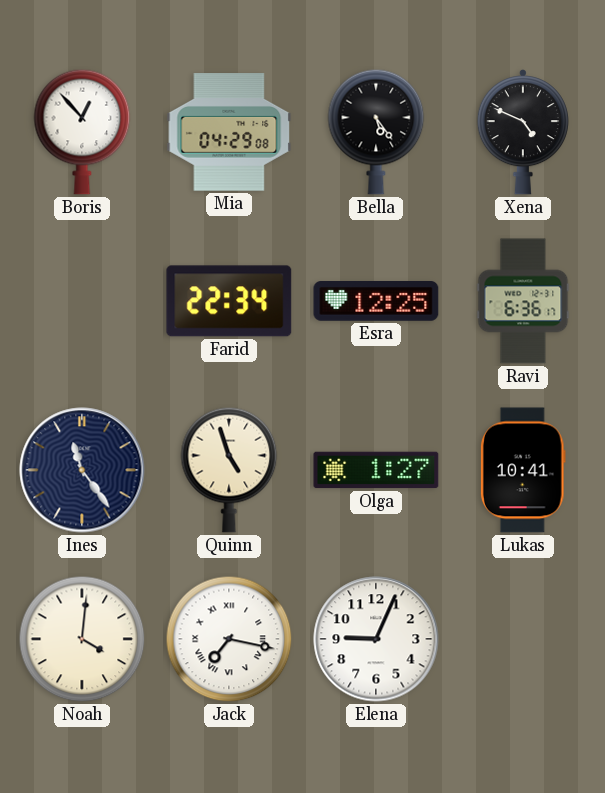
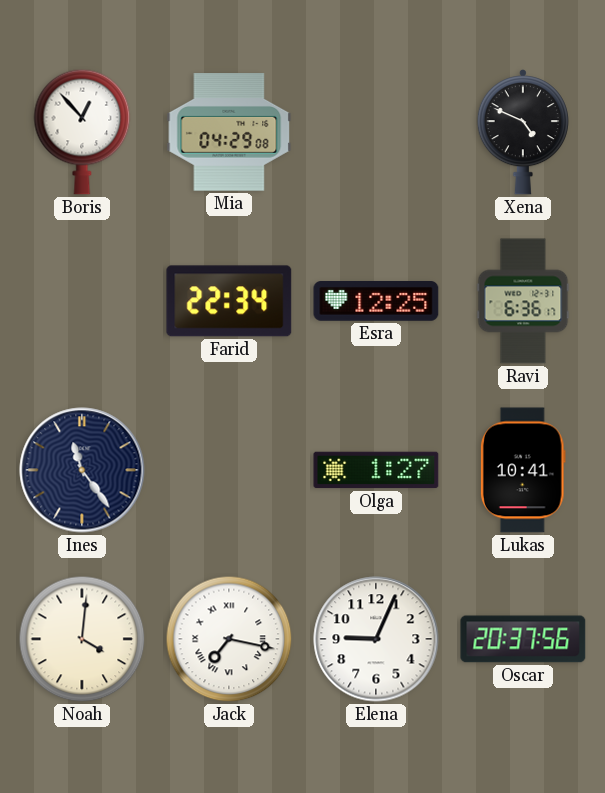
Bella: 5:24 -> none (376, 132)
Quinn: 4:57 -> none (229, 470)
Oscar: none -> 20:37 (523, 639)
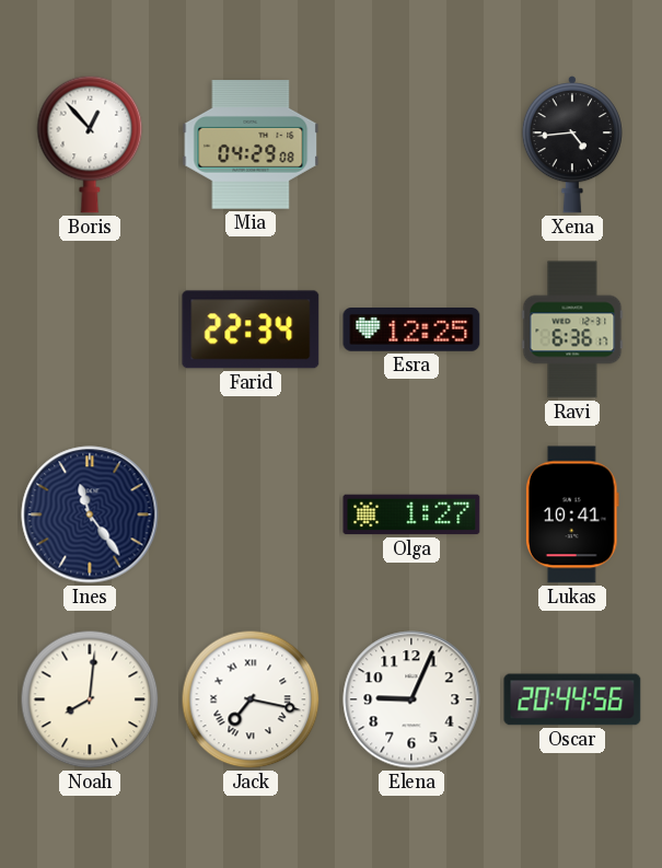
Xena: 4:49 -> 4:44 (572, 146)
Noah: 4:01 -> 8:01 (90, 699)
Oscar: 20:37 -> 20:44 (572, 699)
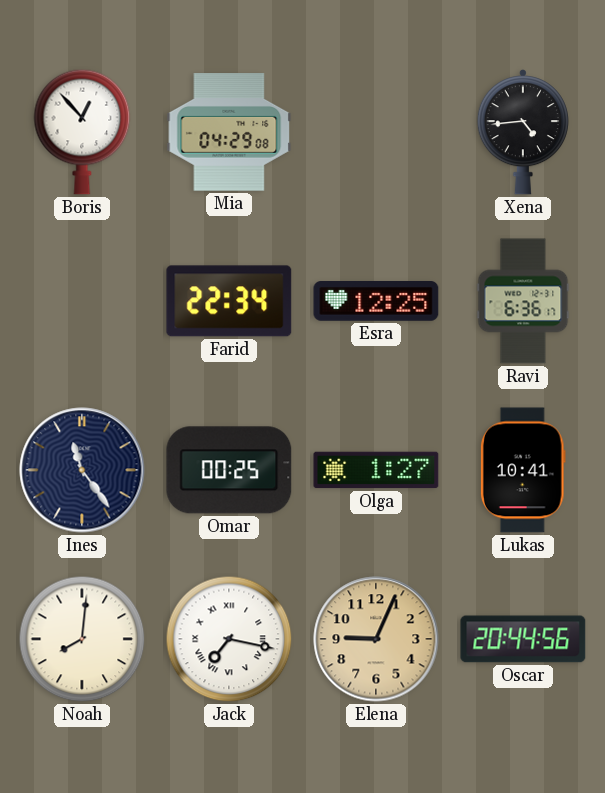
Omar: none -> 00:25 (229, 470)
Elena dial: white -> champagne (376, 639)
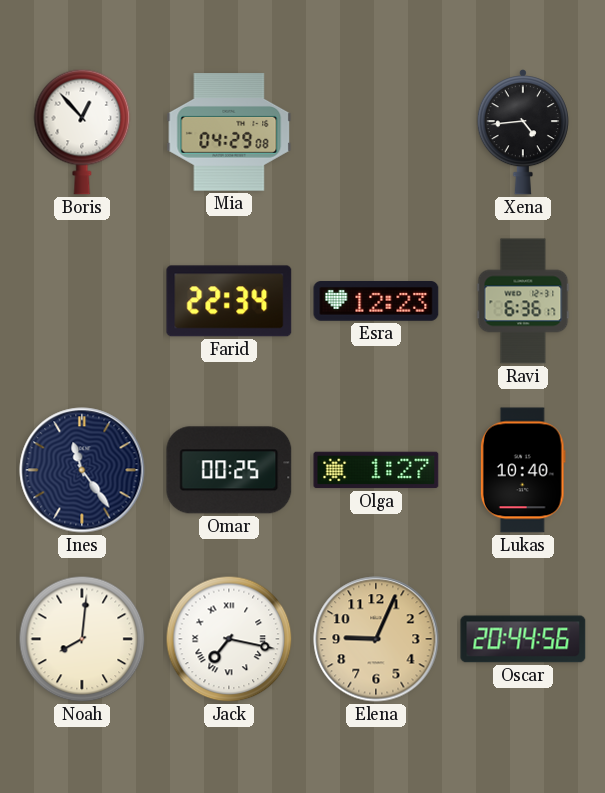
Esra: 12:25 -> 12:23 (376, 301)
Lukas: 10:41 -> 10:40 (523, 470)
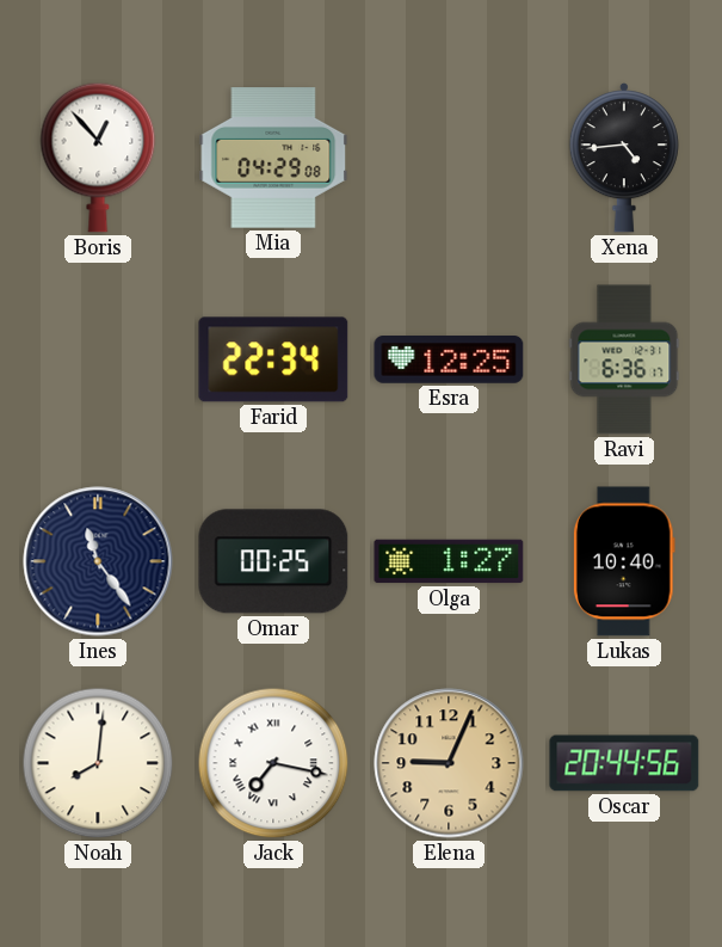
Esra: 12:23 -> 12:25 (449, 359)
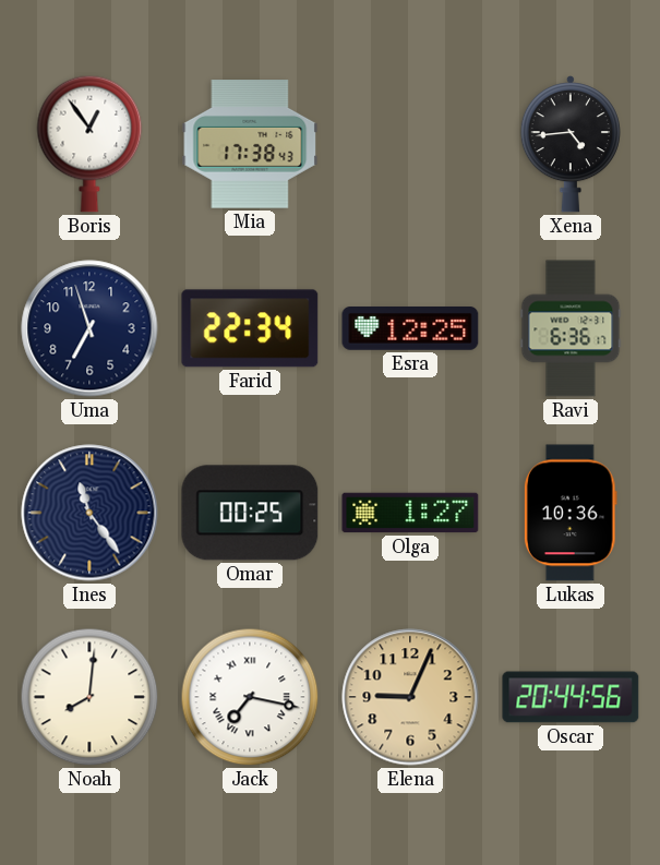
Boris: 12:53 -> 12:54 (89, 144)
Mia: 04:29 -> 17:38 (250, 144)
Uma: none -> 6:57 (89, 328)
Lukas: 10:40 -> 10:36 (571, 513)
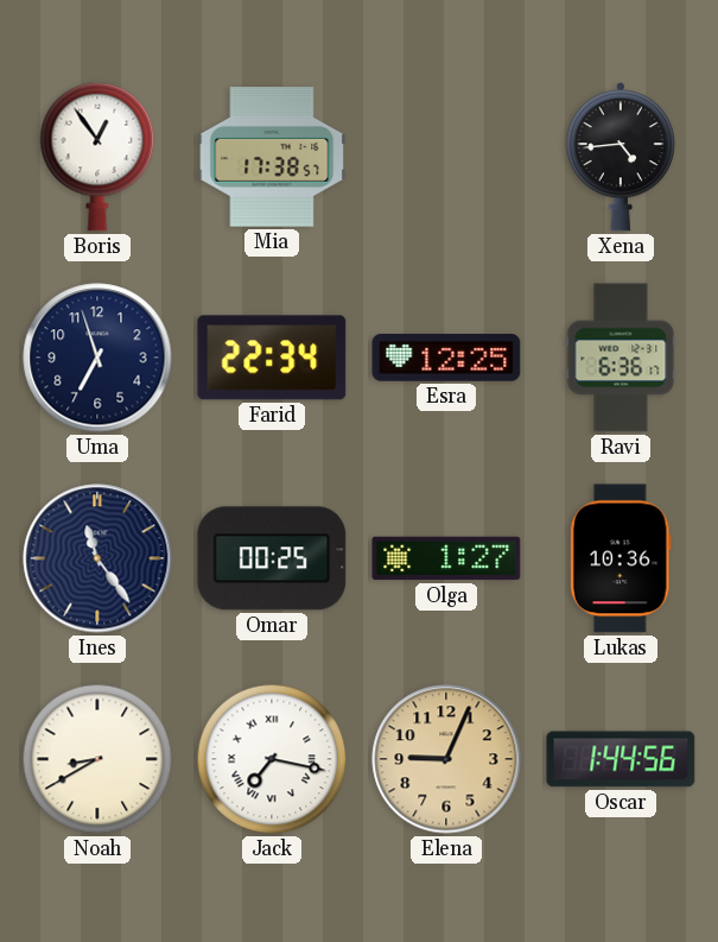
Mia: 17:38:43 -> 17:38:57 (272, 157)
Noah: 8:01 -> 8:40 (97, 759)
Oscar: 20:44 -> 1:44 (621, 759)
